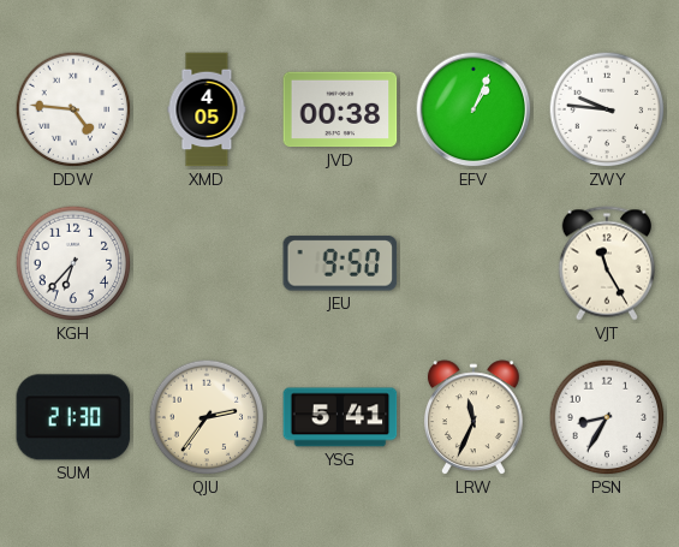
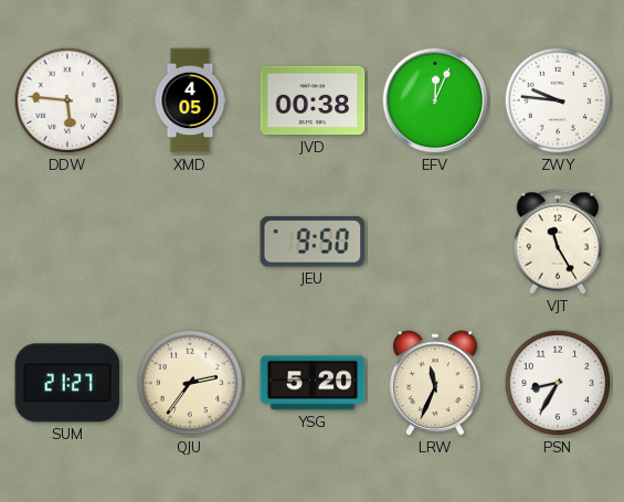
DDW: 4:46 -> 5:46 (67, 100)
EFV: 1:04 -> 12:04 (435, 100)
KGH: 6:37 -> none (73, 263)
SUM: 21:30 -> 21:27 (67, 383)
YSG: 5:41 -> 5:20 (313, 383)
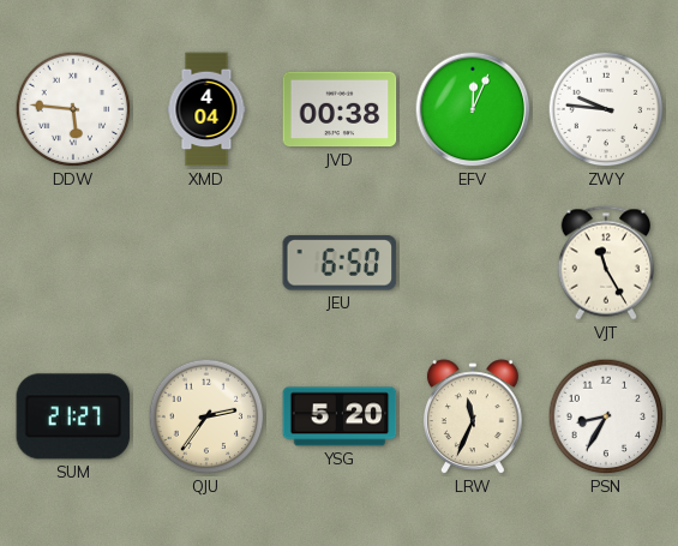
XMD: 4:05 -> 4:04 (206, 109)
JEU: 9:50 -> 6:50 (340, 263)
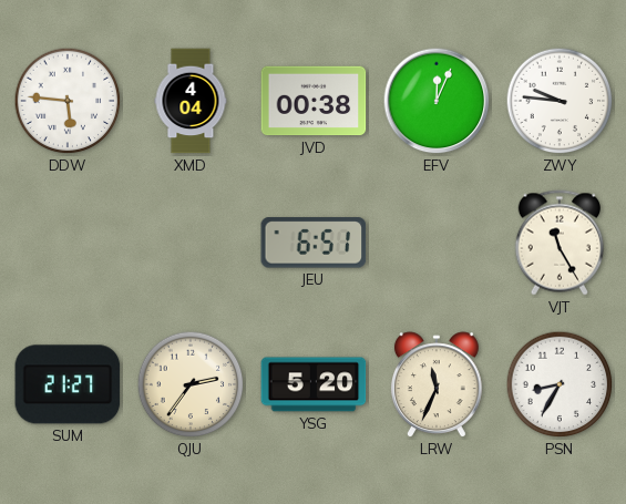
JEU: 6:50 -> 6:51 (314, 243)
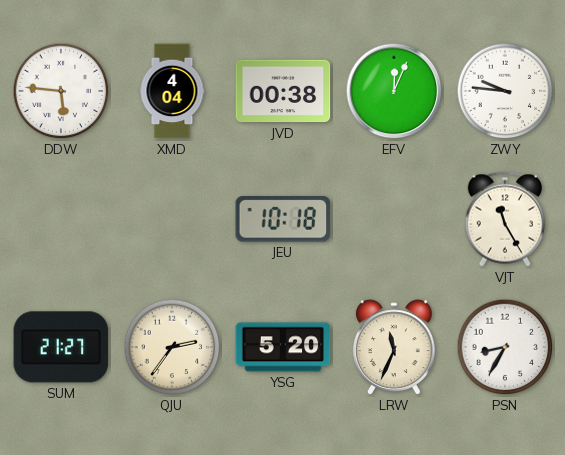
JEU: 6:51 -> 10:18 (283, 219)
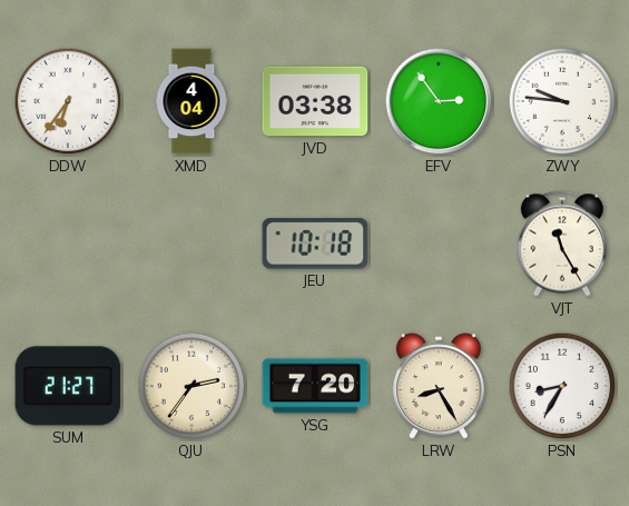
DDW: 5:46 -> 6:36 (68, 101)
JVD: 00:38 -> 03:38 (315, 101)
EFV: 12:04 -> 2:54 (439, 101)
YSG: 5:20 -> 7:20 (315, 386)
LRW: 11:34 -> 8:25 (439, 386)
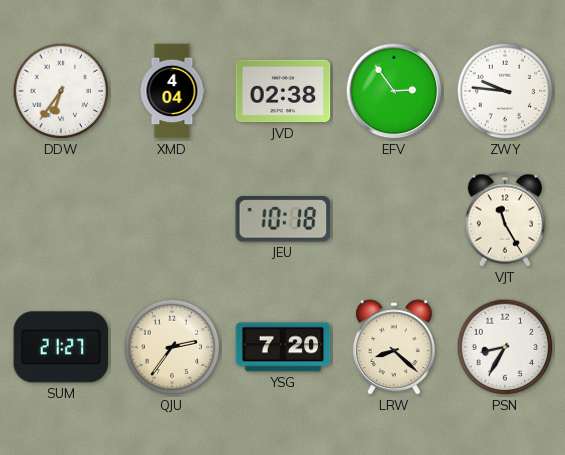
JVD: 03:38 -> 02:38 (283, 91)
LRW: 8:25 -> 8:22 (394, 347)
